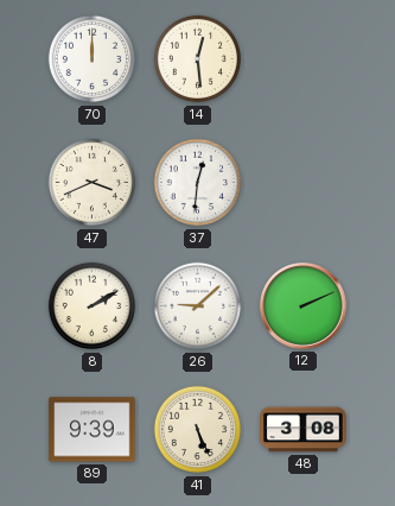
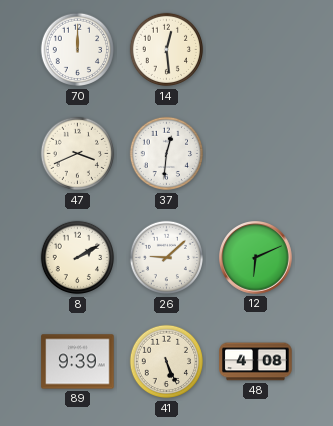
12: 2:11 -> 6:11 (256, 258)
48: 3:08 -> 4:08 (256, 362)
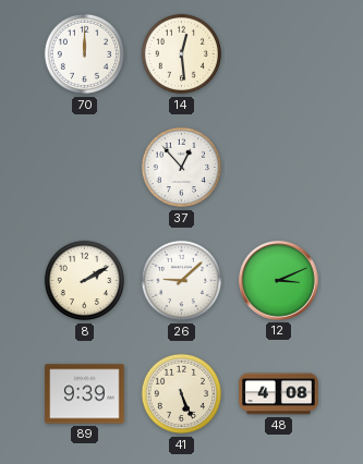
47: 3:41 -> none (78, 154)
37: 12:31 -> 12:53 (182, 168)
12: 6:11 -> 3:11 (279, 281)
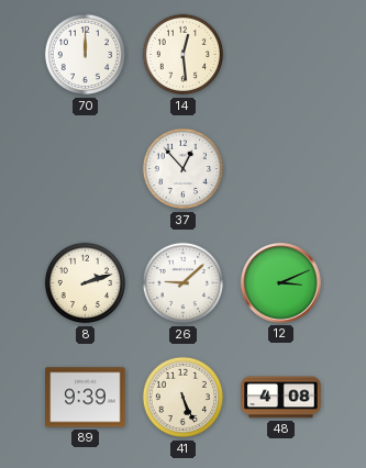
8: 2:10 -> 2:12 (86, 283)
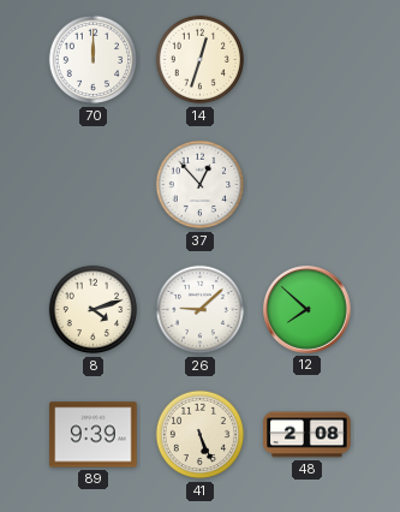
14: 12:29 -> 12:33 (201, 60)
8: 2:12 -> 4:12 (94, 310)
12: 3:11 -> 7:52 (308, 310)
48: 4:08 -> 2:08 (308, 435)
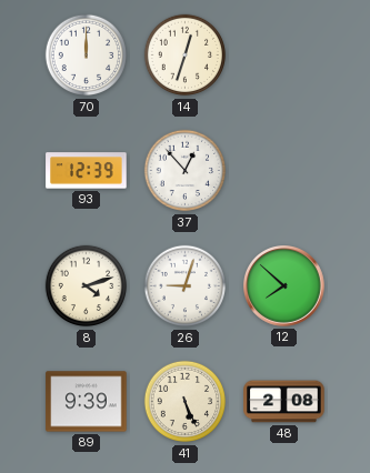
93: none -> 12:39 (87, 171)
26: 9:08 -> 9:03 (186, 286)
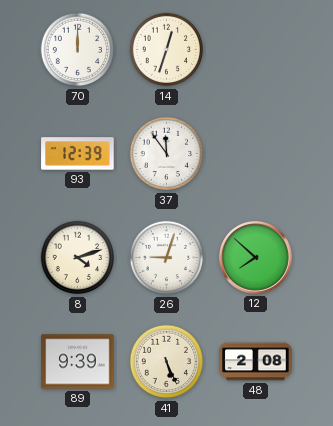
37: 12:53 -> 11:54 (167, 154)
